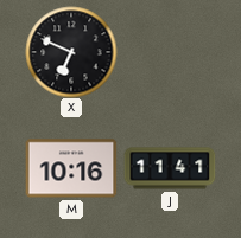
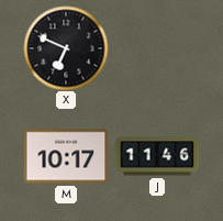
M: 10:16 -> 10:17 (66, 156)
J: 11:41 -> 11:46 (157, 156)
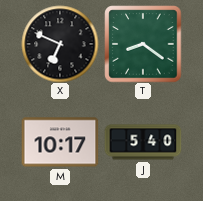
T: none -> 8:21 (143, 44)
J: 11:46 -> 5:40 (143, 142)
